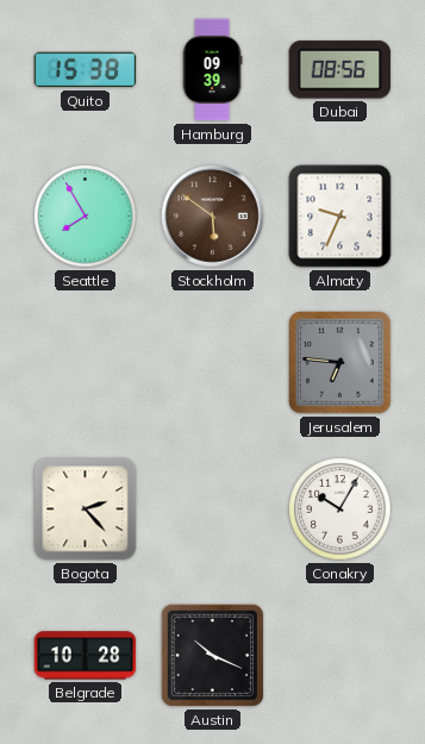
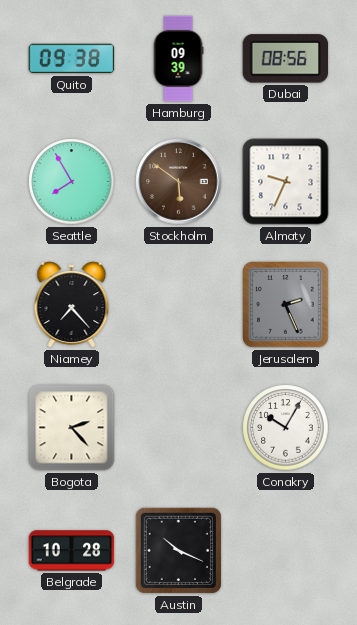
Quito: 15:38 -> 09:38 (72, 59)
Niamey: none -> 7:23 (72, 305)
Jerusalem: 6:46 -> 2:26 (286, 305)
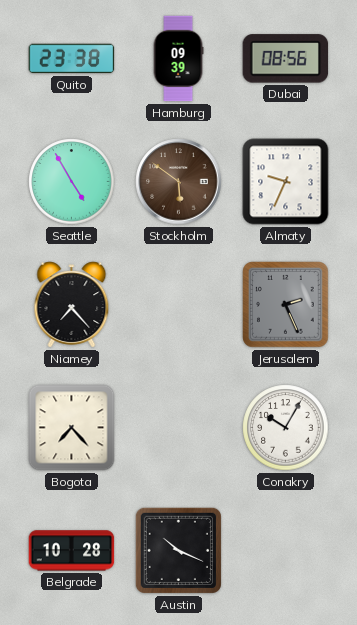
Quito: 09:38 -> 23:38 (72, 59)
Seattle: 7:55 -> 4:55 (72, 182)
Bogota: 2:23 -> 7:23 (72, 428)
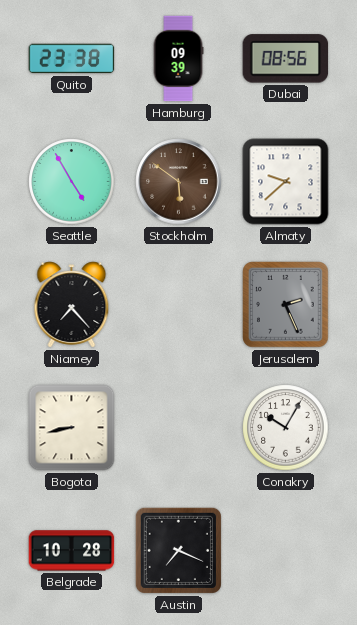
Almaty: 9:34 -> 9:38 (286, 182)
Bogota: 7:23 -> 8:43 (72, 428)
Austin: 10:19 -> 7:19 (178, 550)
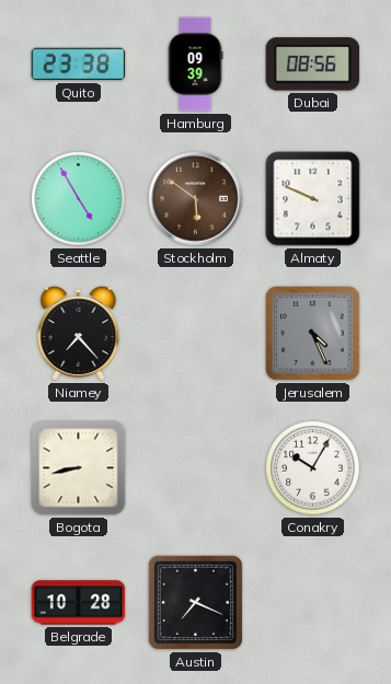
Almaty: 9:38 -> 9:49 (313, 199)
Jerusalem: 2:26 -> 4:26 (313, 334)
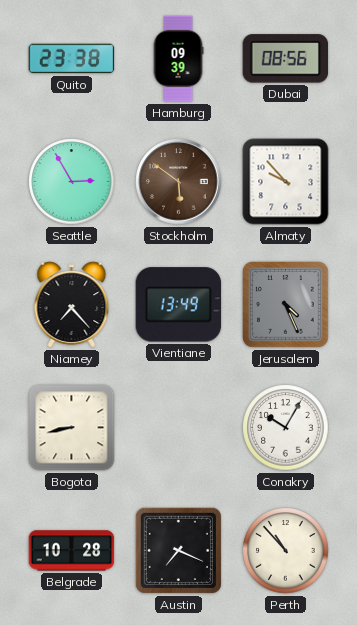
Seattle: 4:55 -> 2:55 (72, 182)
Almaty: 9:49 -> 9:53 (286, 182)
Vientiane: none -> 13:49 (179, 305)
Perth: none -> 10:53 (286, 551)
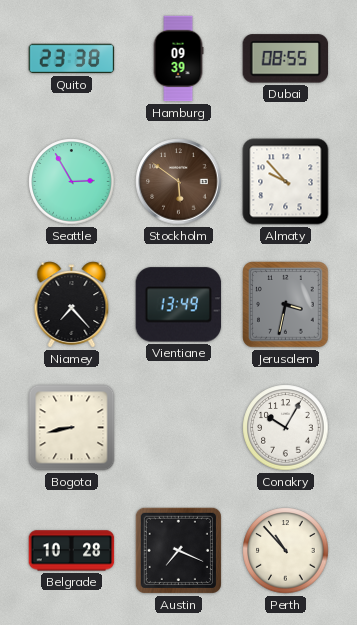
Dubai: 08:56 -> 08:55 (286, 59)
Jerusalem: 4:26 -> 3:32 (286, 305)
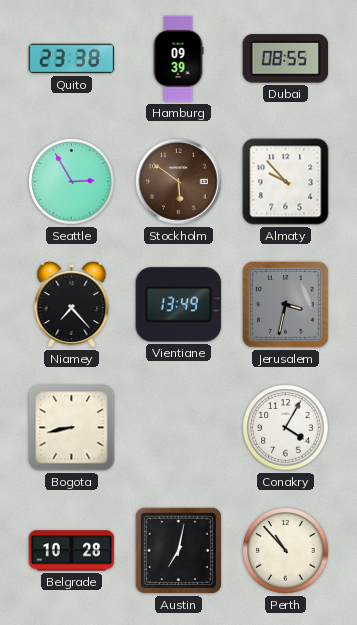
Conakry: 10:05 -> 4:05 (286, 428)
Austin: 7:19 -> 7:02 (178, 550)
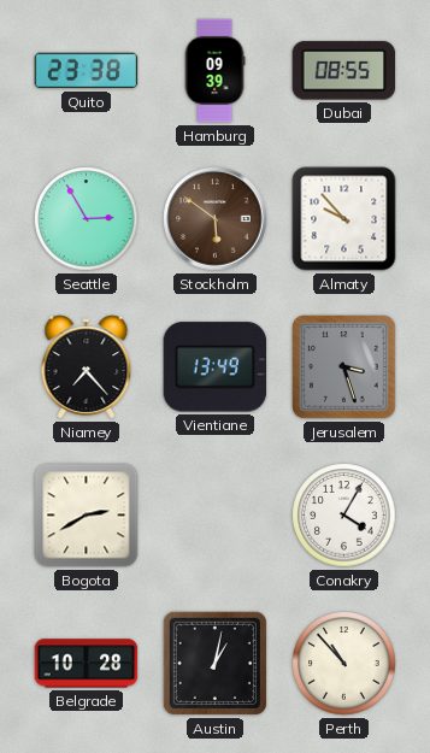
Jerusalem: 3:32 -> 3:27 (344, 367)
Bogota: 8:43 -> 2:40 (87, 516)
Austin: 7:02 -> 1:02 (214, 663)
